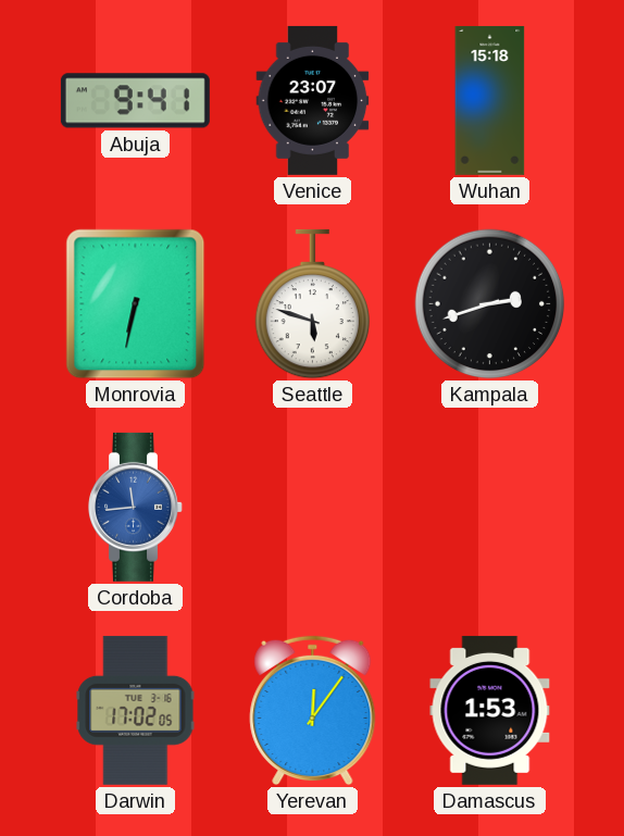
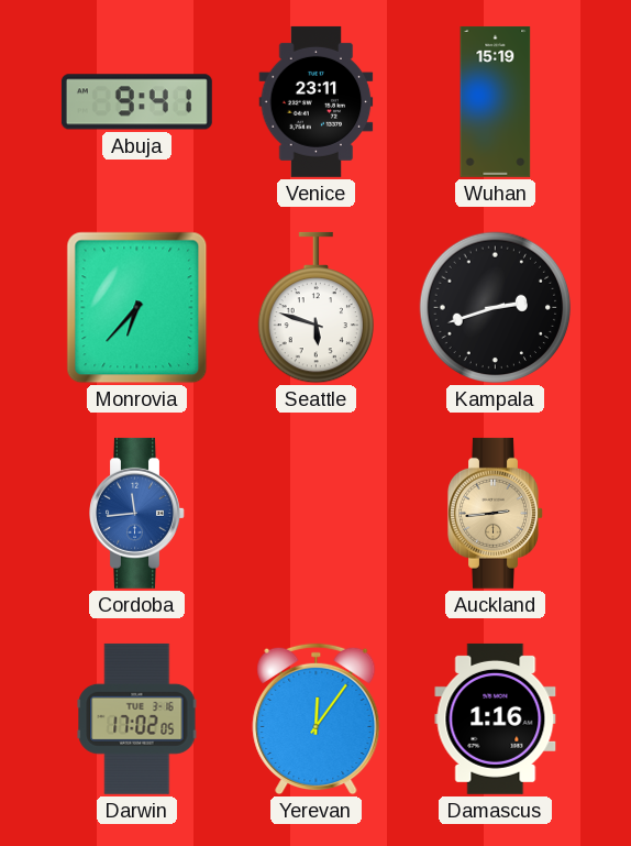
Venice: 23:07 -> 23:11 (317, 101)
Wuhan: 15:18 -> 15:19 (496, 101)
Monrovia: 6:32 -> 6:37 (137, 308)
Auckland: none -> 2:44 (496, 513)
Damascus: 1:53 -> 1:16 (496, 718)
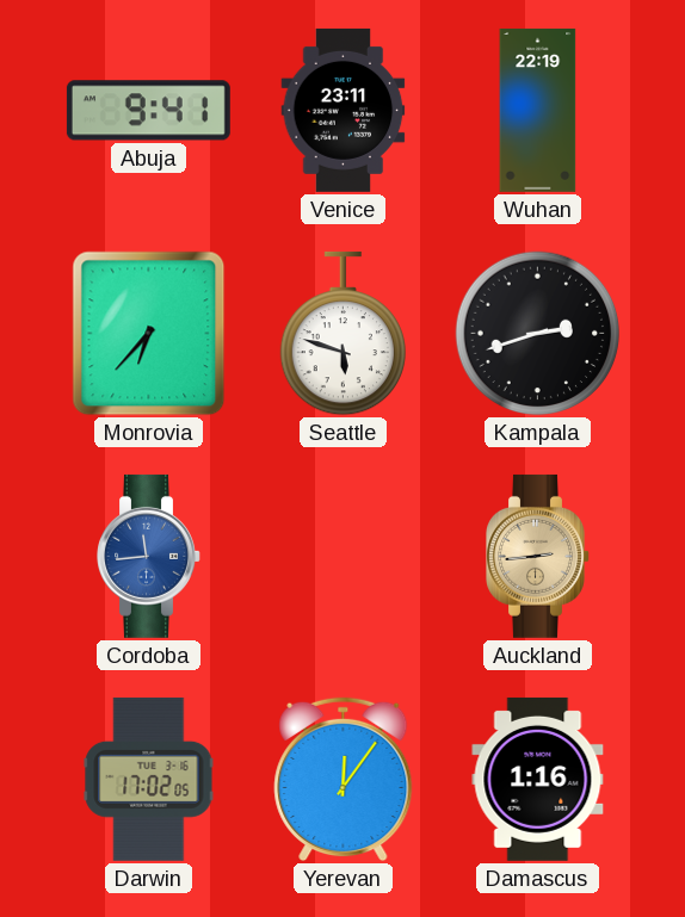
Wuhan: 15:19 -> 22:19 (538, 110)
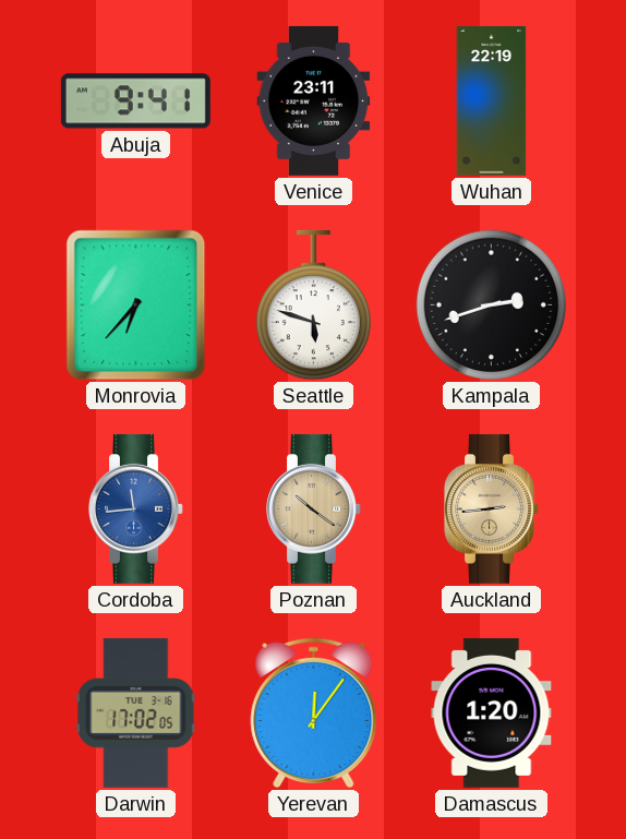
Poznan: none -> 10:21 (314, 508)
Damascus: 1:16 -> 1:20 (492, 712)
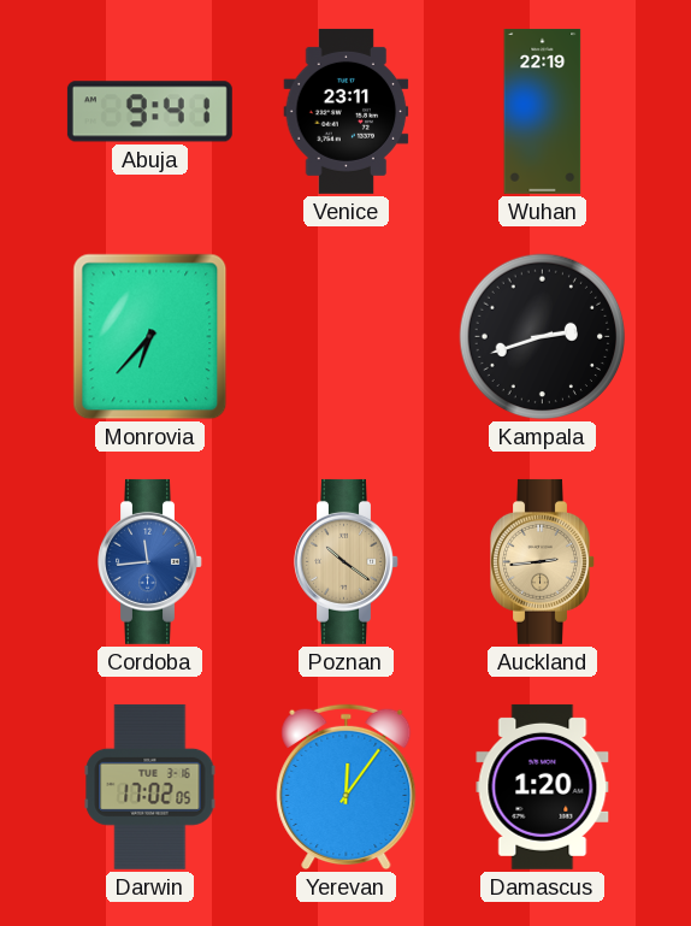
Seattle: 5:48 -> none (313, 305)
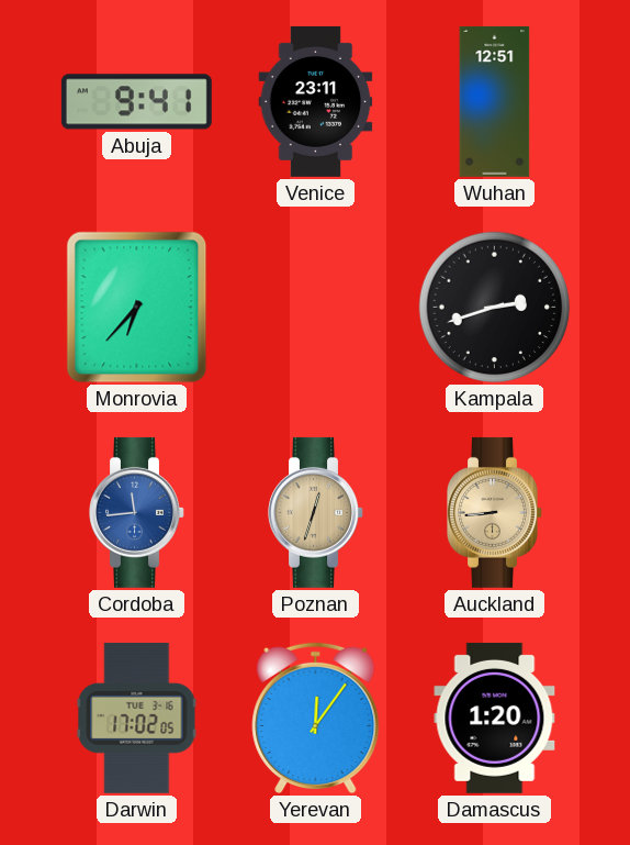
Wuhan: 22:19 -> 12:51 (495, 101)
Poznan: 10:21 -> 12:33 (316, 512)
Auckland: 2:44 -> 8:44 (495, 512)
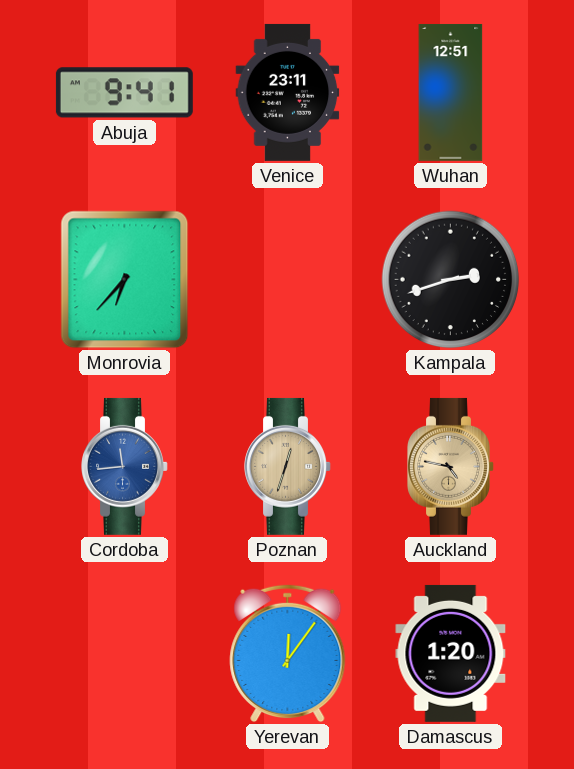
Auckland: 8:44 -> 4:47 (451, 466)
Darwin: 17:02 -> none (137, 718)
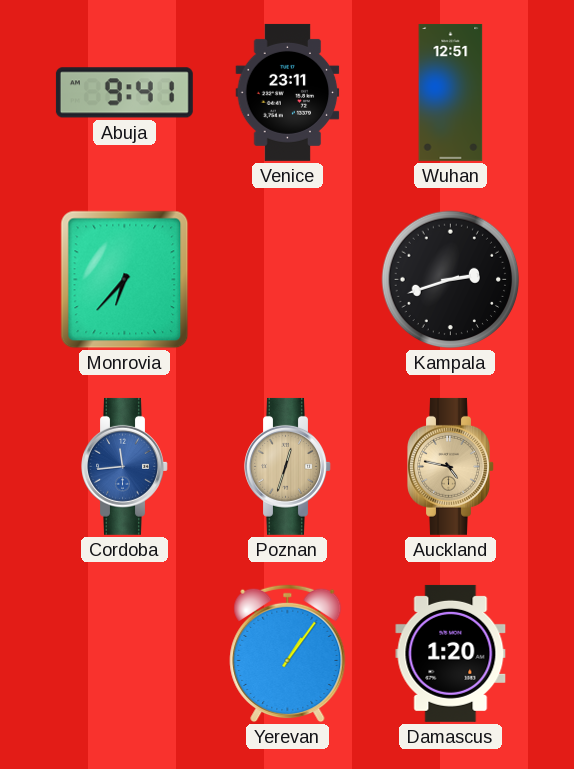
Yerevan: 12:06 -> 1:06 (288, 654)
